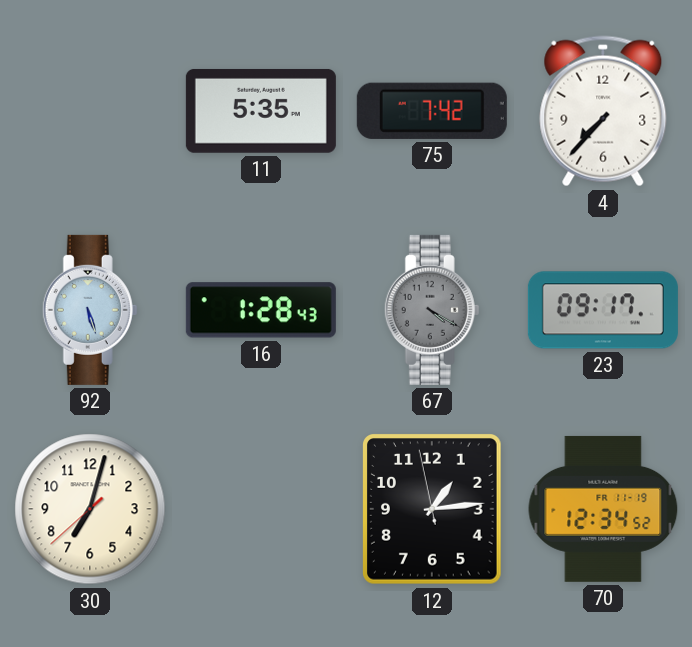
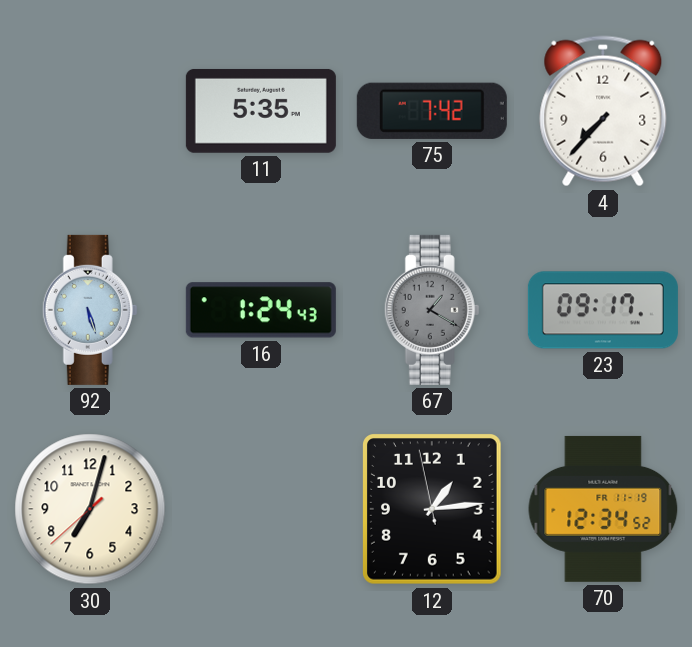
16: 1:28 -> 1:24 (261, 310)
67: 4:20 -> 1:20 (432, 310)
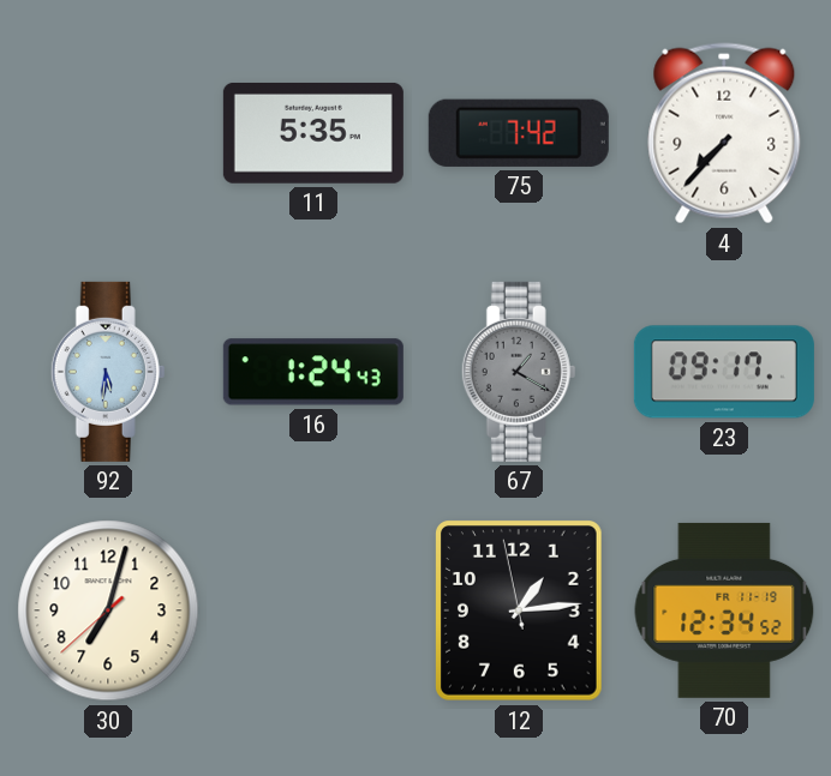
92: 5:27 -> 5:31 (108, 372)
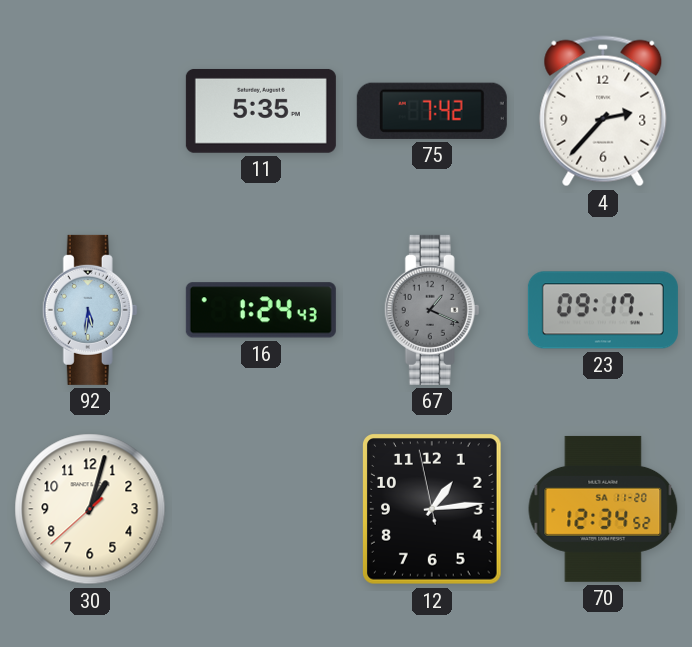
4: 7:37 -> 2:37 (603, 111)
67: 1:20 -> 1:19 (432, 310)
30: 7:02 -> 1:02 (90, 509)
70 date: FR 11-19 -> SA 11-20 (603, 509)
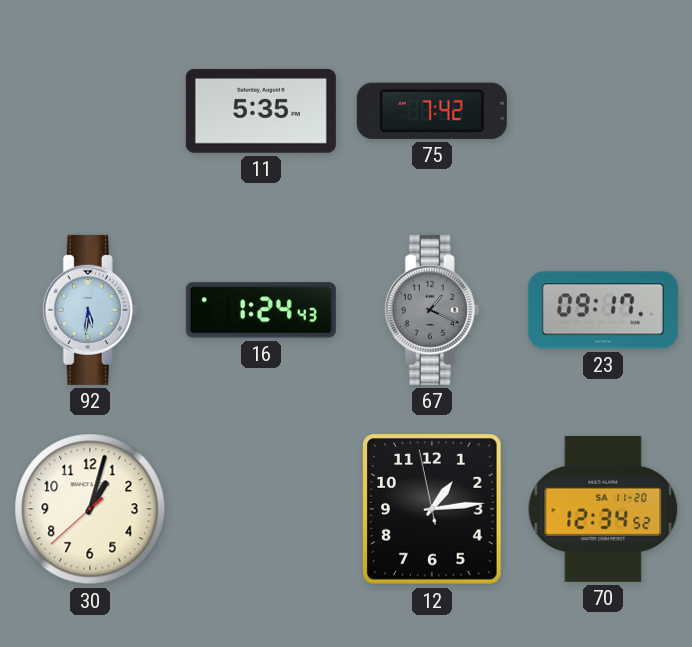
4: 2:37 -> none (603, 111)
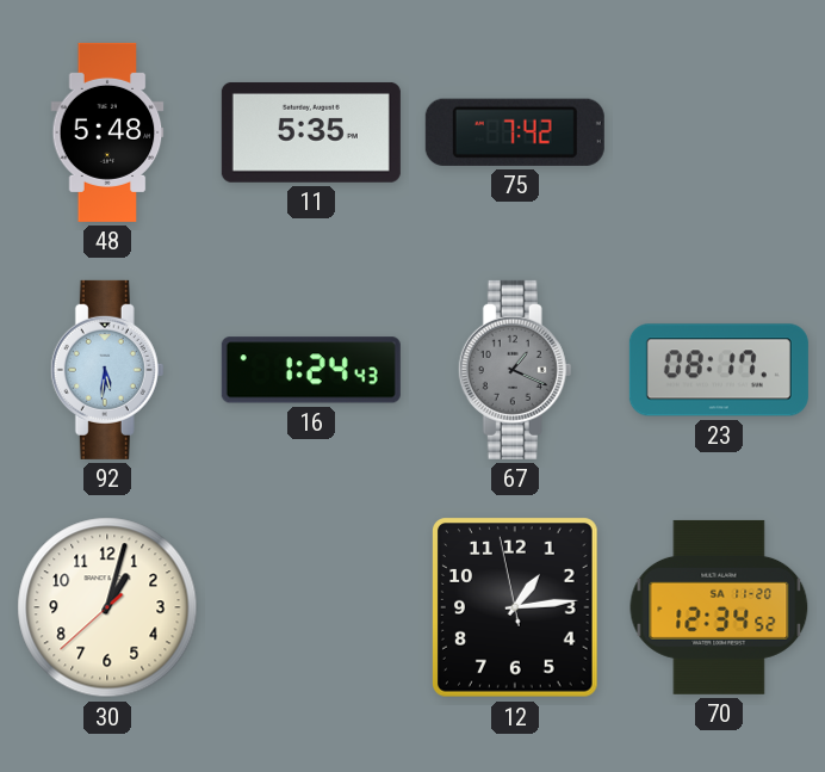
48: none -> 5:48 (107, 132)
23: 09:17 -> 08:17 (719, 370)
